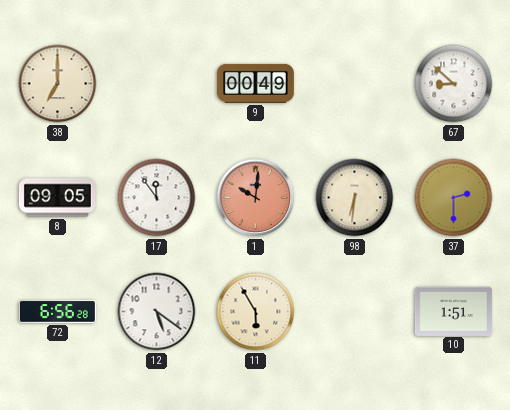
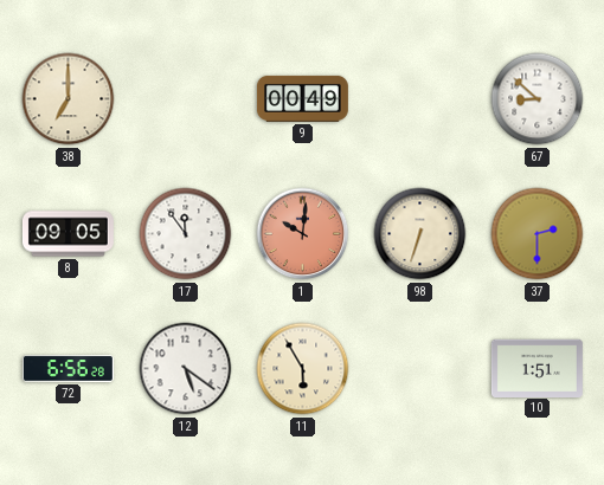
98: 6:31 -> 6:33 (420, 234)
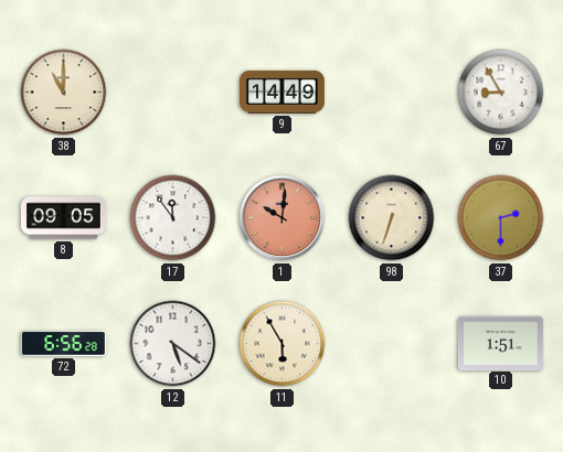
38: 7:00 -> 11:00 (64, 93)
9: 00:49 -> 14:49 (281, 92)
67: 8:52 -> 8:55 (501, 93)
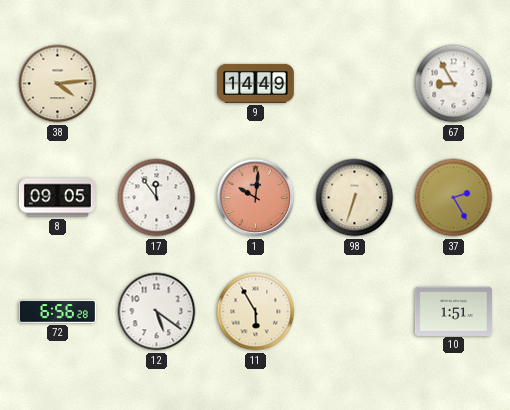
38: 11:00 -> 4:14 (58, 84)
37: 2:30 -> 2:25 (454, 198)
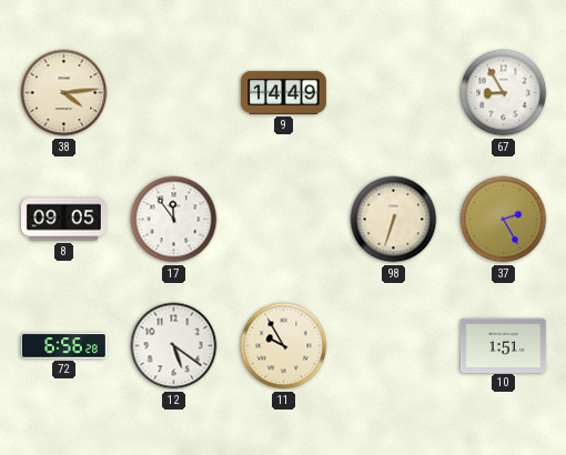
1: 10:01 -> none (256, 198)
11: 5:55 -> 9:55 (284, 346)
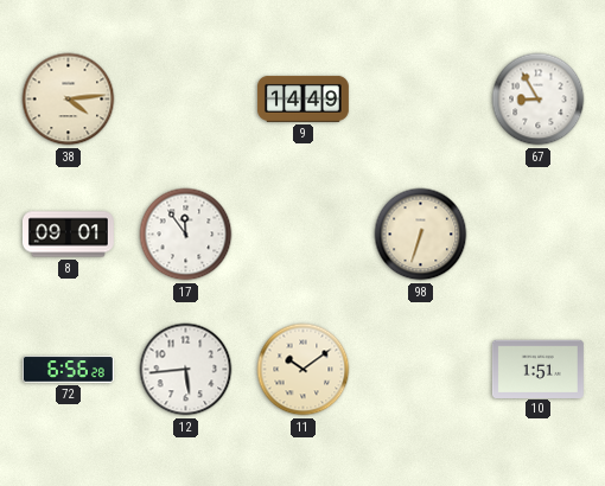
8: 09:05 -> 09:01 (68, 235)
37: 2:25 -> none (504, 220)
12: 5:21 -> 5:44 (186, 370)
11: 9:55 -> 10:09 (304, 370)
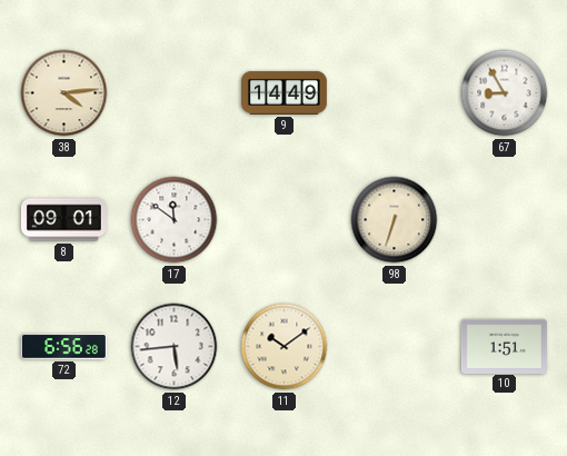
17: 11:54 -> 11:51 (175, 220)
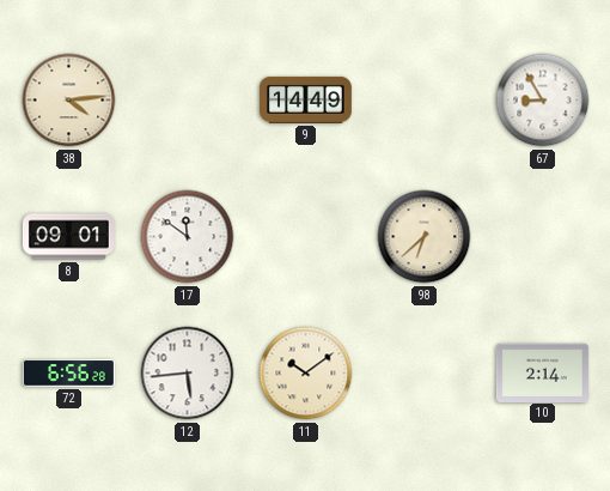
98: 6:33 -> 6:38 (425, 237)
10: 1:51 -> 2:14 (542, 372)
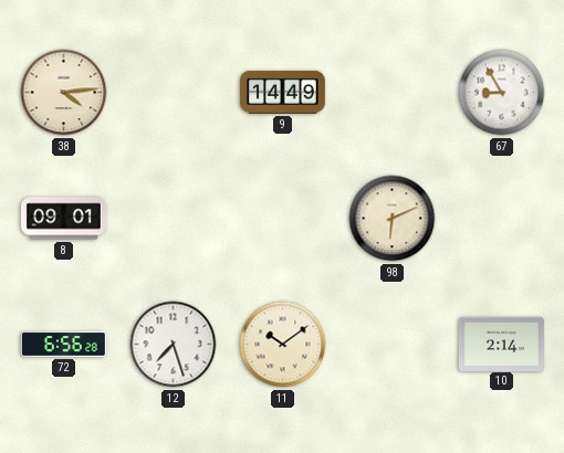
17: 11:51 -> none (188, 237)
98: 6:38 -> 6:11 (393, 219)
12: 5:44 -> 7:27 (174, 345)
